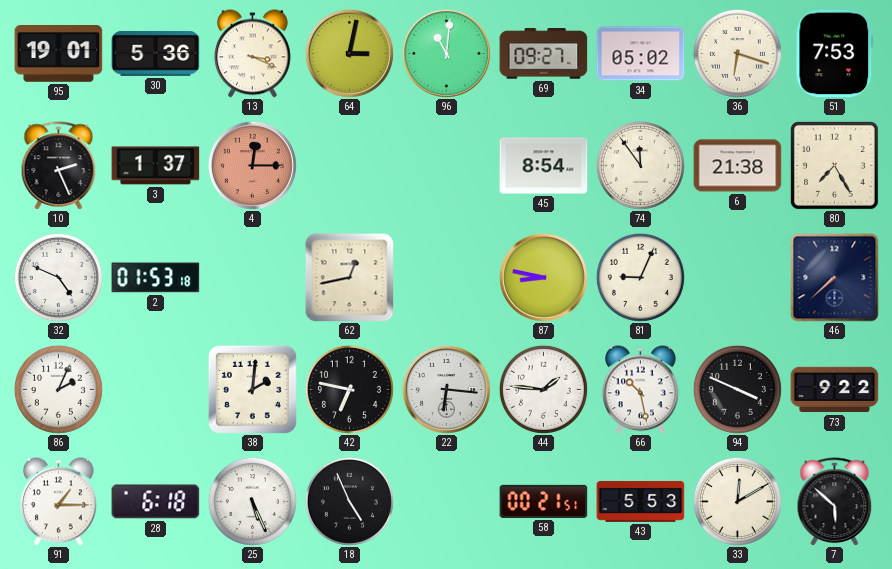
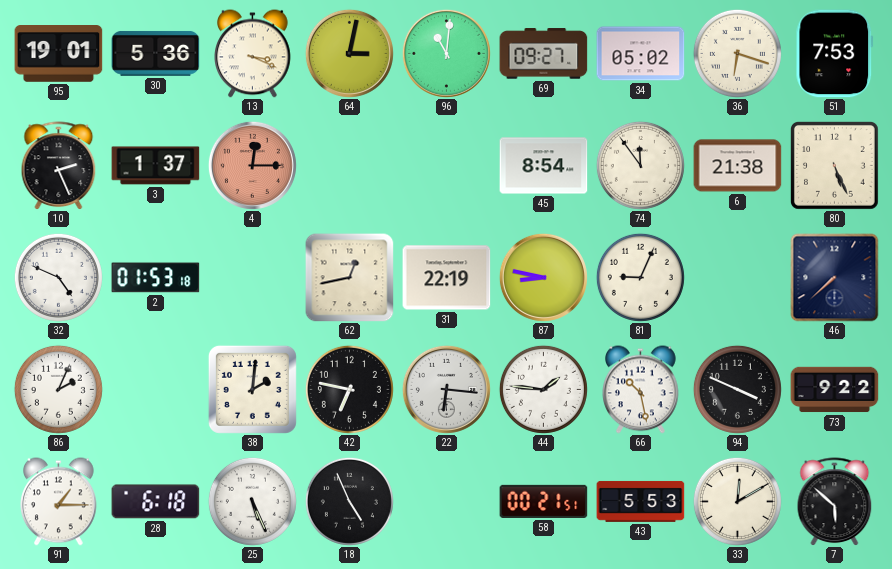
80: 7:25 -> 5:26 (835, 166)
31: none -> 22:19 (447, 278)
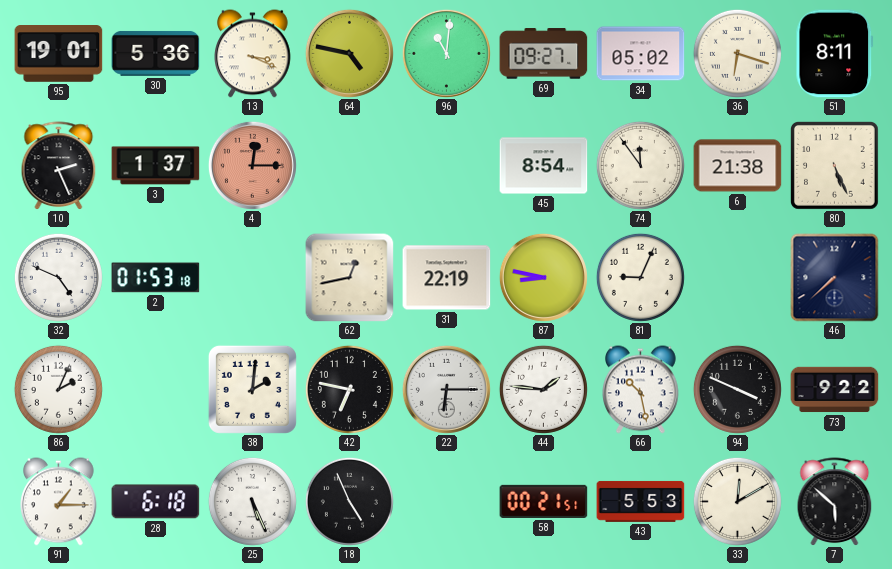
64: 3:02 -> 4:47 (349, 53)
51: 7:53 -> 8:11 (835, 54)
22: 6:16 -> 6:15 (446, 389)
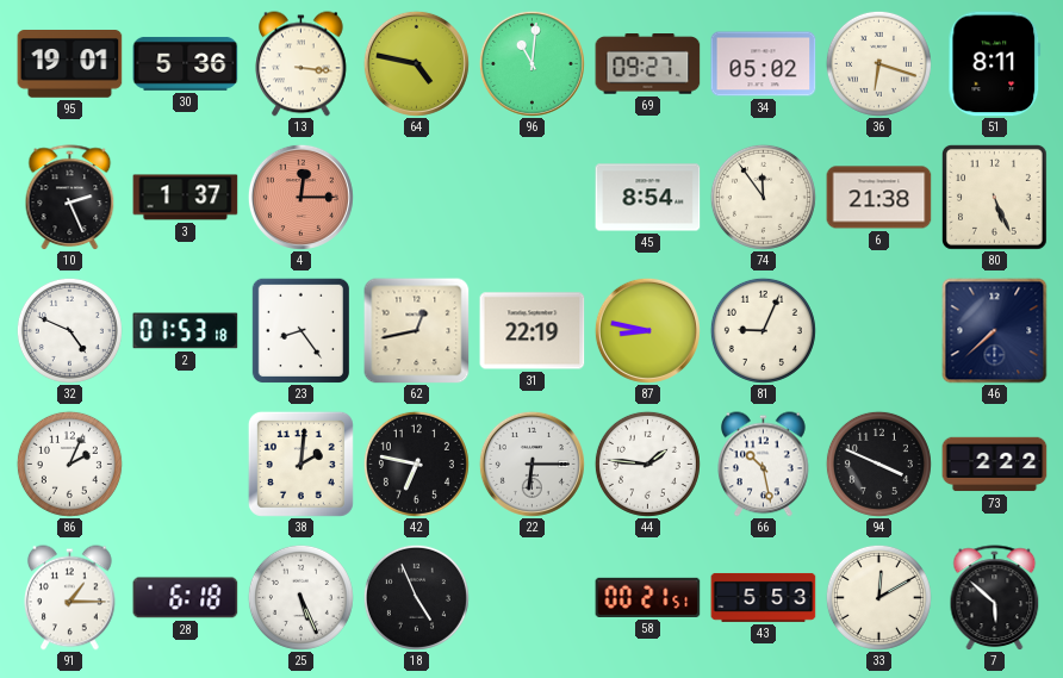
13: 3:19 -> 3:16 (302, 64)
23: none -> 8:24 (300, 330)
73: 9:22 -> 2:22 (995, 465)
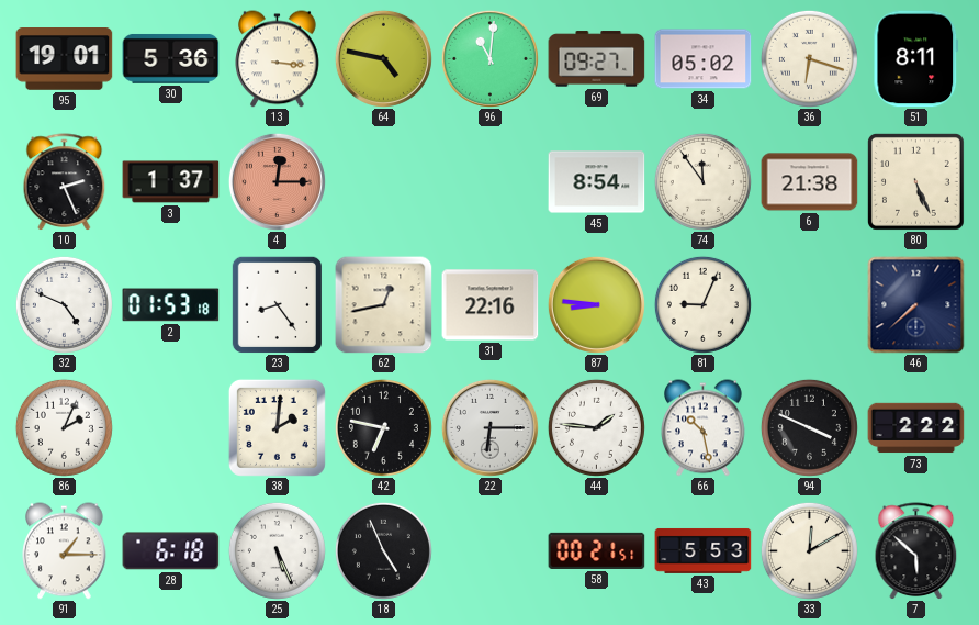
31: 22:19 -> 22:16 (491, 305)
87: 8:47 -> 8:46 (596, 304)
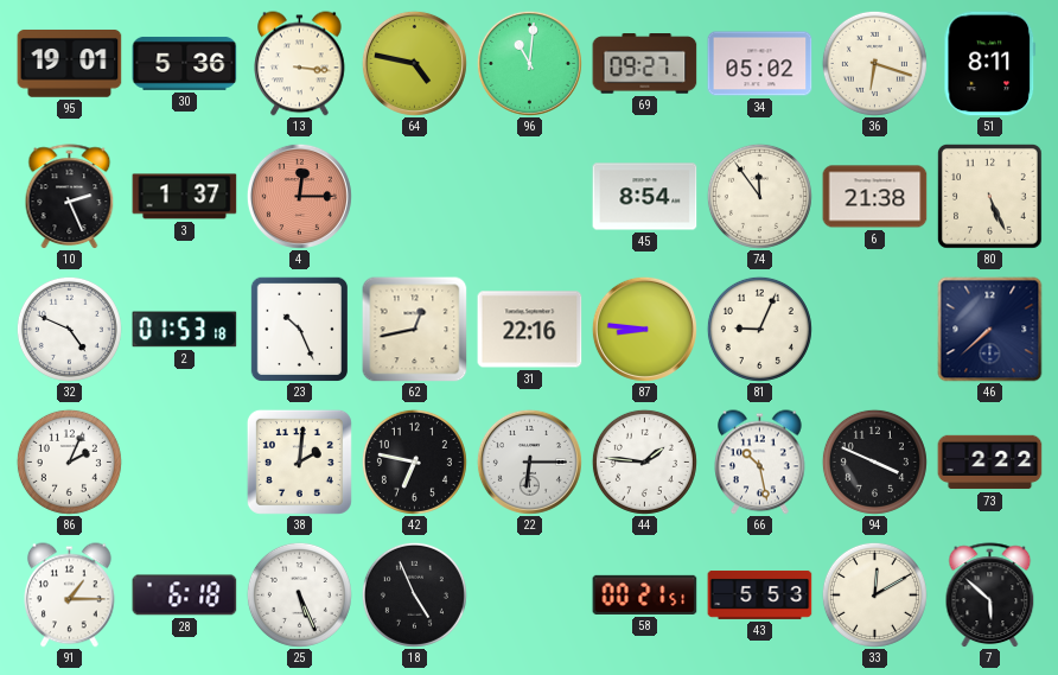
23: 8:24 -> 10:26 (299, 329)
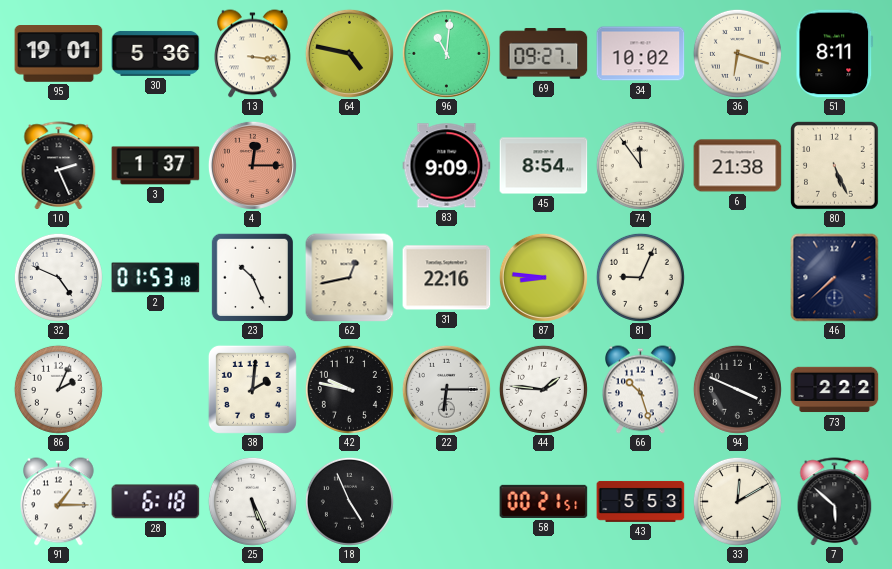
34: 05:02 -> 10:02 (641, 54)
83: none -> 9:09 (447, 166)
42: 6:47 -> 9:47 (349, 389)
66: 10:28 -> 10:27 (641, 390)
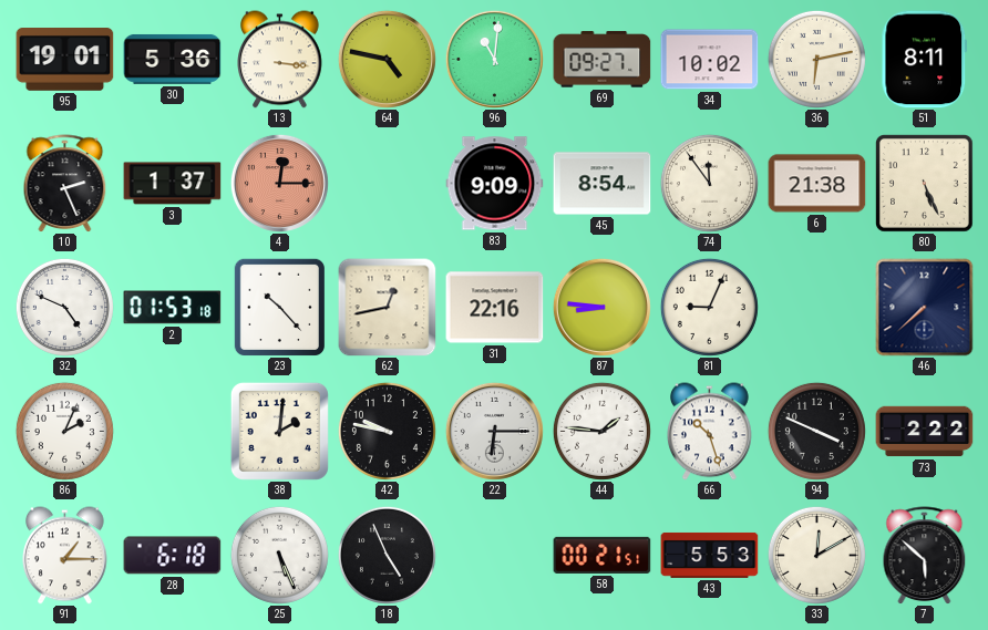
36: 6:18 -> 6:13 (816, 59)
23: 10:26 -> 10:23 (279, 307)
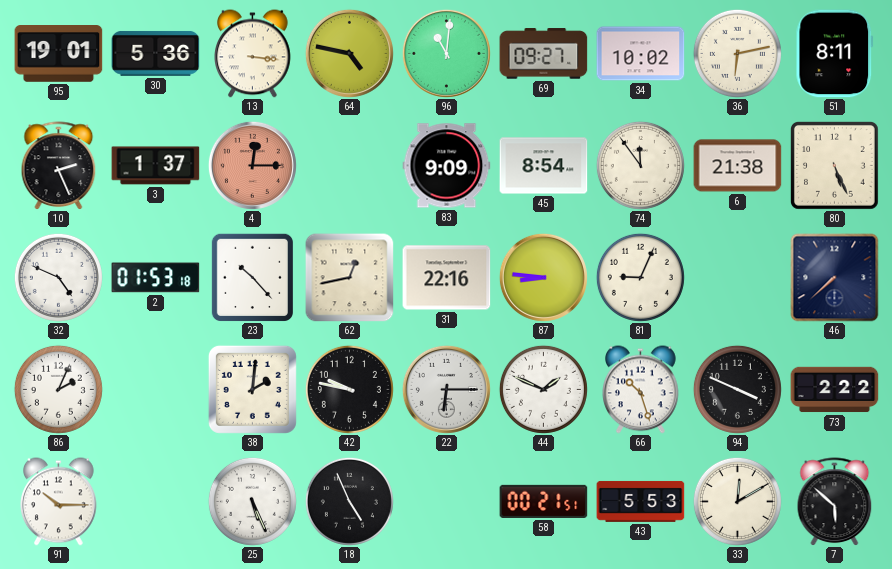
44: 1:46 -> 1:49 (543, 389)
91: 1:15 -> 10:15 (59, 502)
28: 6:18 -> none (173, 556)
